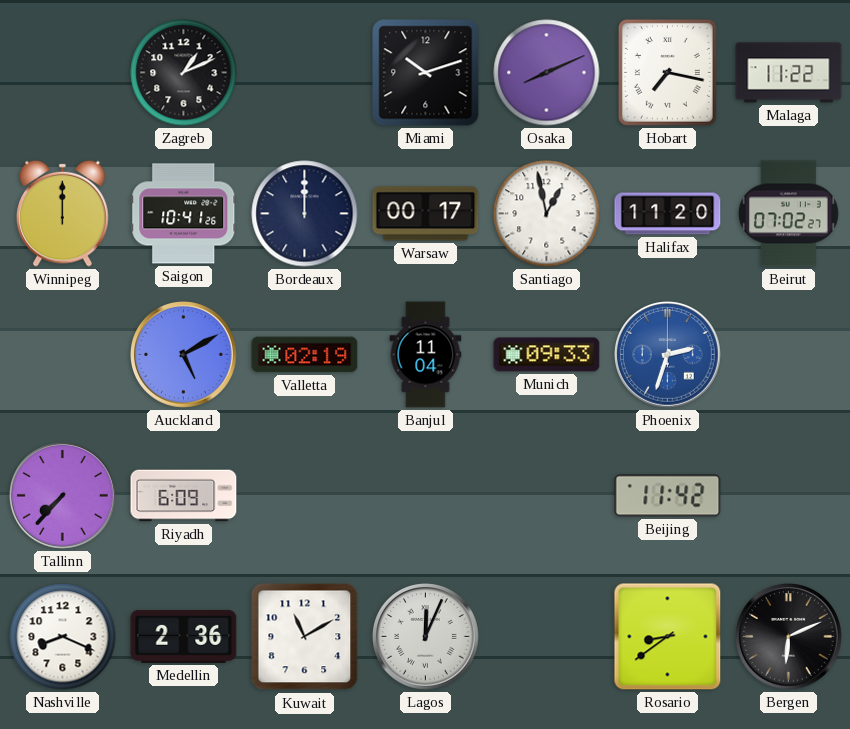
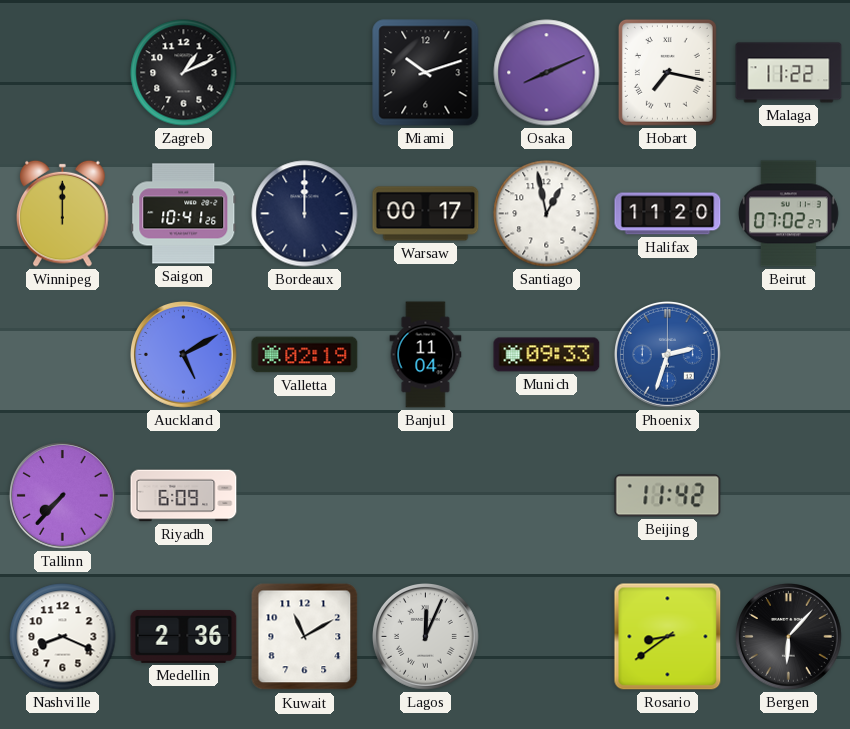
Bergen: 6:11 -> 6:07 (789, 637)
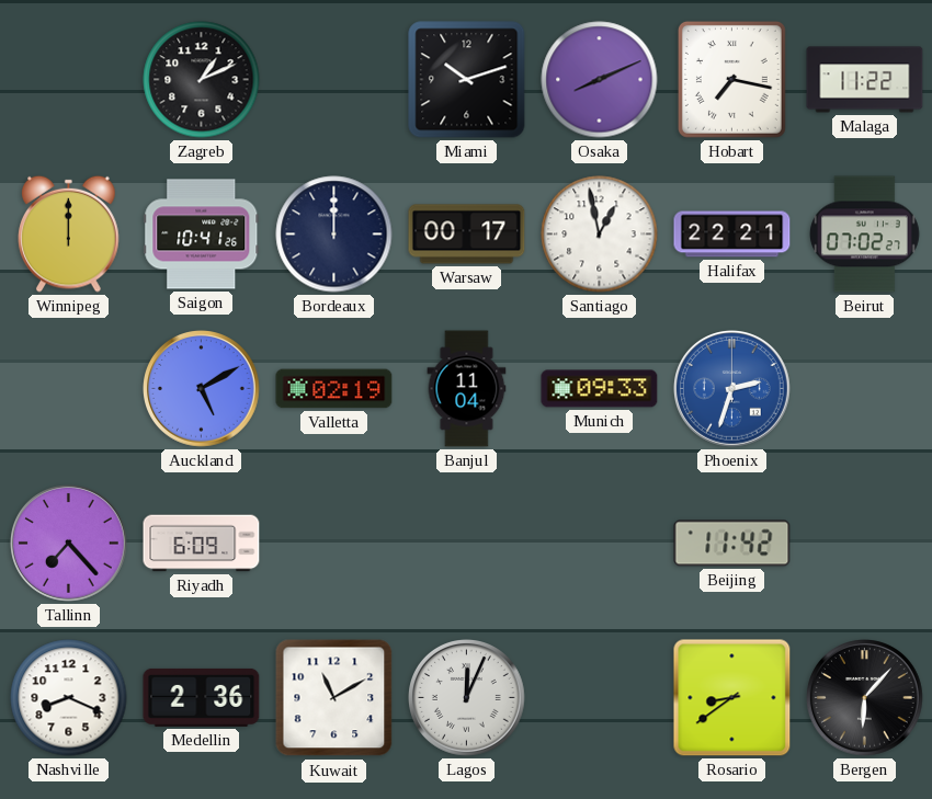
Halifax: 11:20 -> 22:21 (732, 235)
Tallinn: 7:37 -> 7:23 (69, 544)
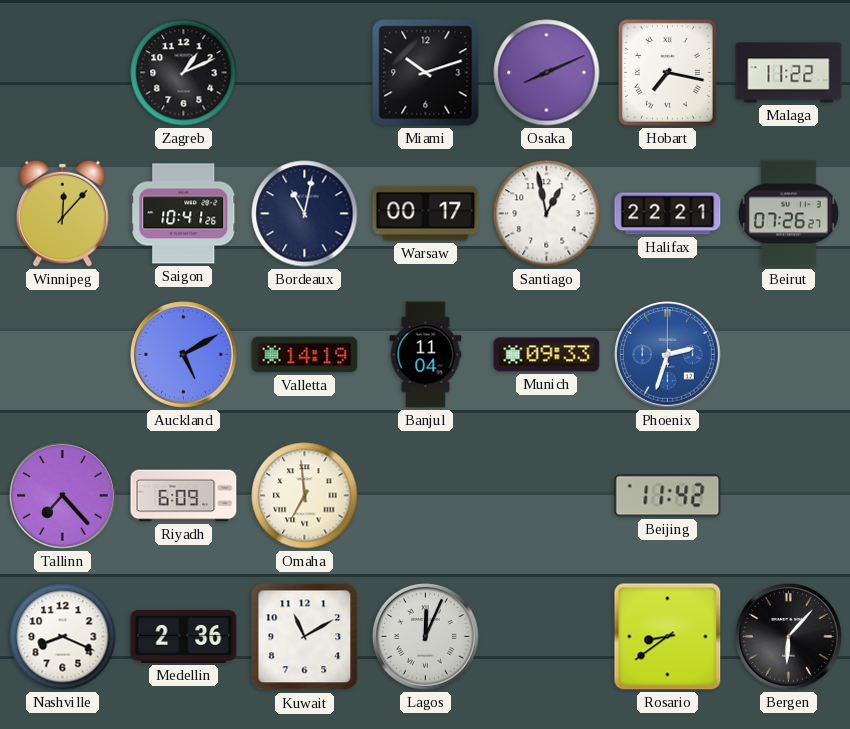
Winnipeg: 12:00 -> 12:07 (63, 213)
Bordeaux: 12:00 -> 11:02 (305, 214)
Beirut: 07:02 -> 07:26 (788, 214)
Valletta: 02:19 -> 14:19 (305, 355)
Omaha: none -> 6:59 (305, 496)
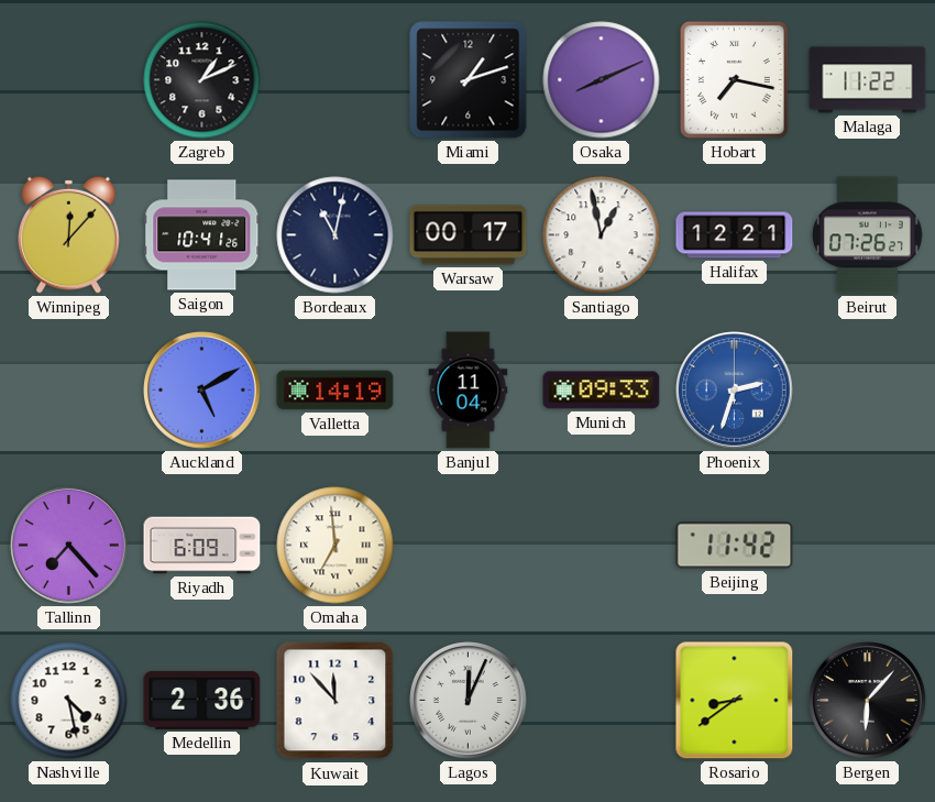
Miami: 10:12 -> 1:12 (469, 80)
Halifax: 22:21 -> 12:21 (735, 235)
Nashville: 8:19 -> 4:28 (69, 701)
Kuwait: 11:10 -> 11:53 (335, 701)
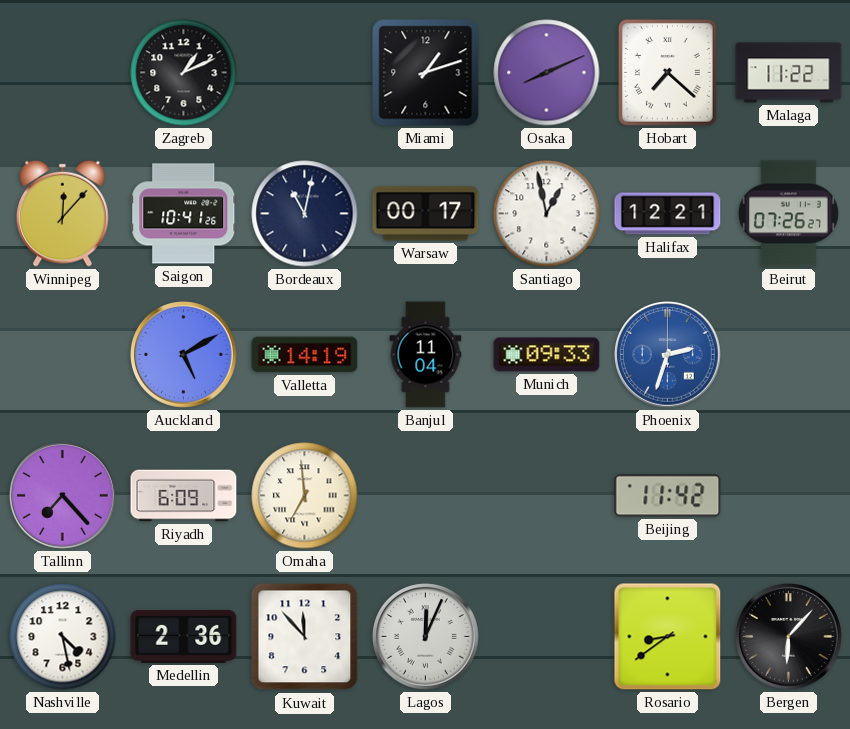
Hobart: 7:17 -> 7:22 (667, 72)
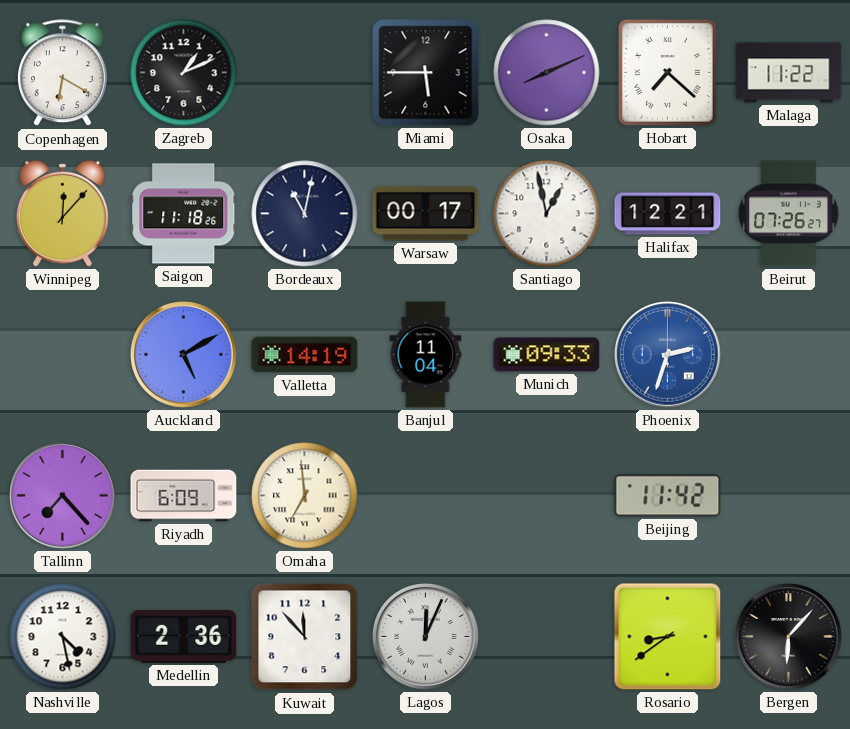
Copenhagen: none -> 6:20 (62, 73)
Miami: 1:12 -> 5:45 (426, 73)
Saigon: 10:41 -> 11:18 (184, 214)
